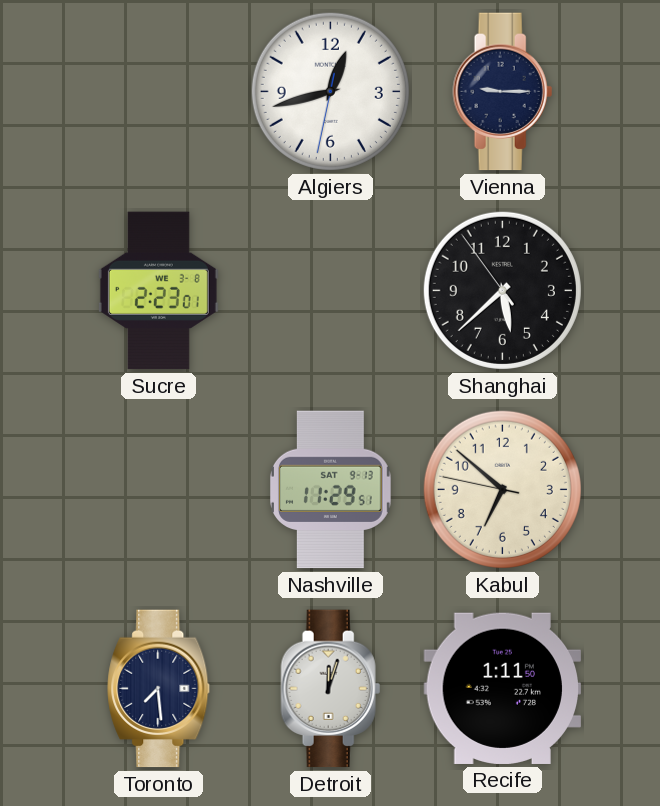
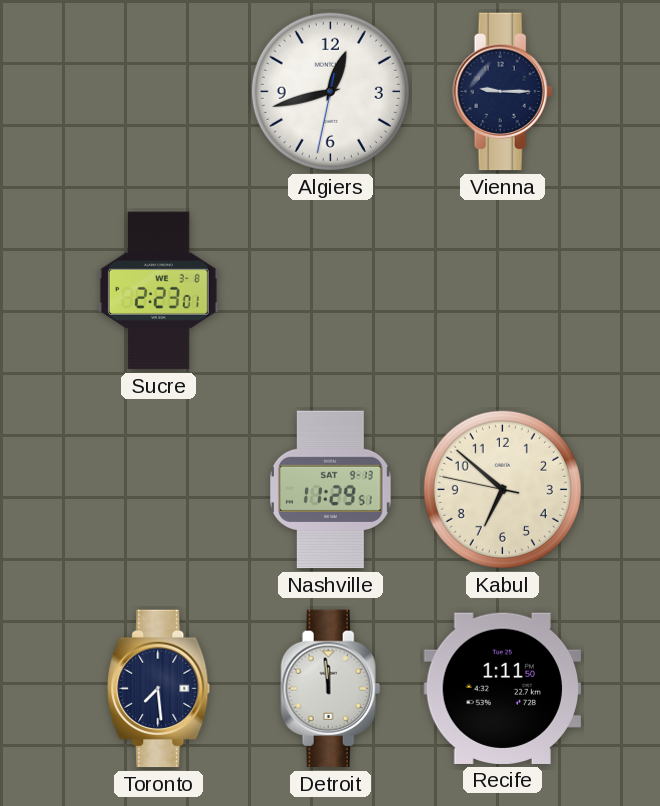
Shanghai: 5:37 -> none (502, 290)
Detroit: 12:03 -> 11:59 (331, 689)
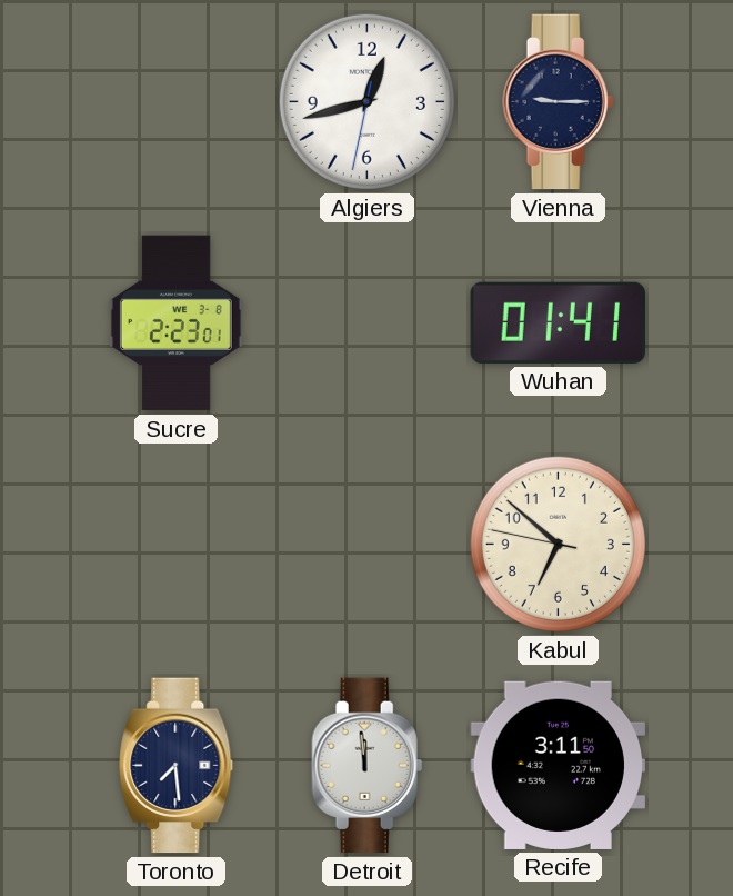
Wuhan: none -> 01:41 (558, 322)
Nashville: 11:29 -> none (331, 490)
Recife: 1:11 -> 3:11 (558, 765)
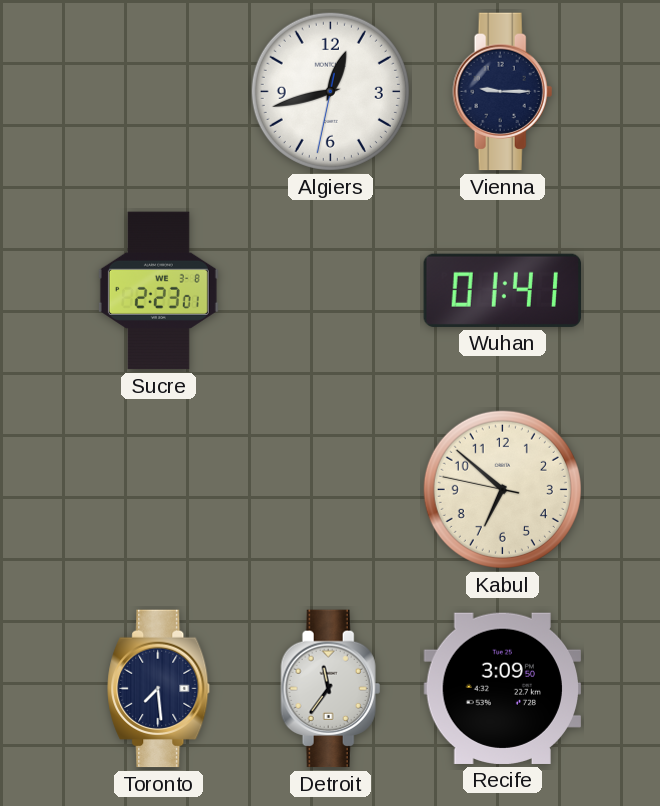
Detroit: 11:59 -> 11:36 (331, 689)
Recife: 3:11 -> 3:09 (502, 688)
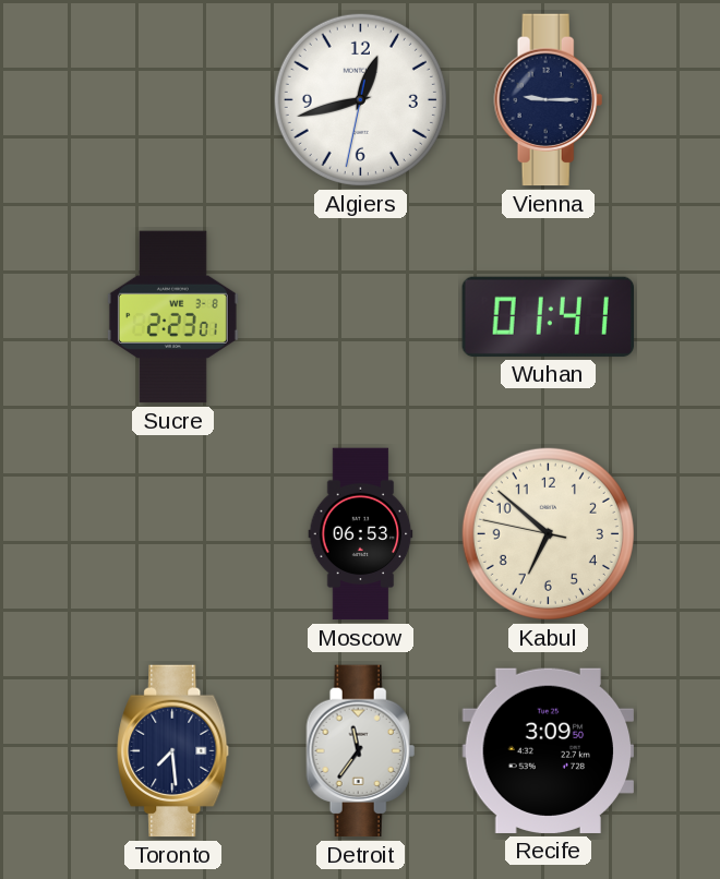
Moscow: none -> 06:53 (361, 534)
